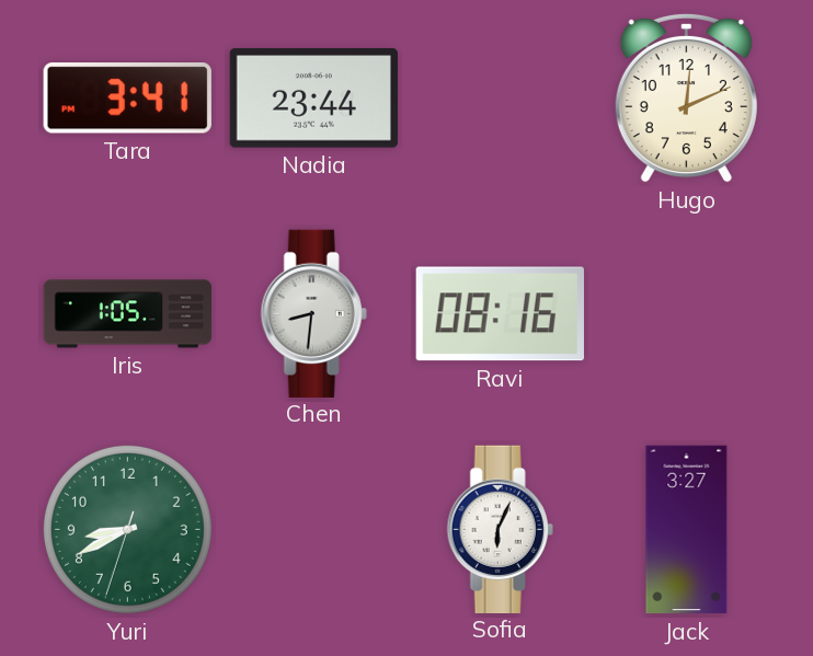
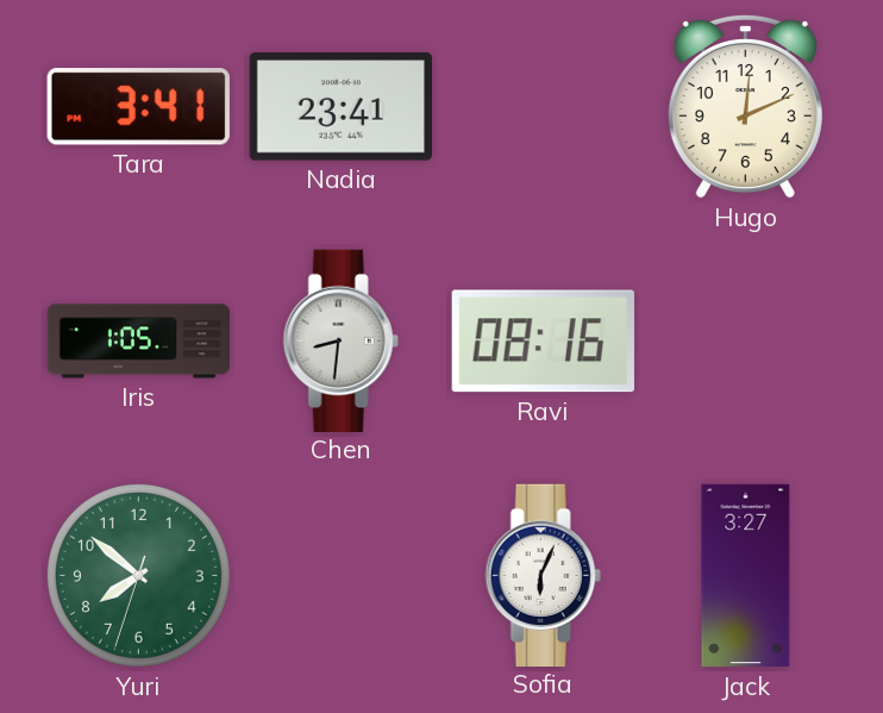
Nadia: 23:44 -> 23:41 (340, 107)
Yuri: 8:40 -> 7:51 (138, 575)
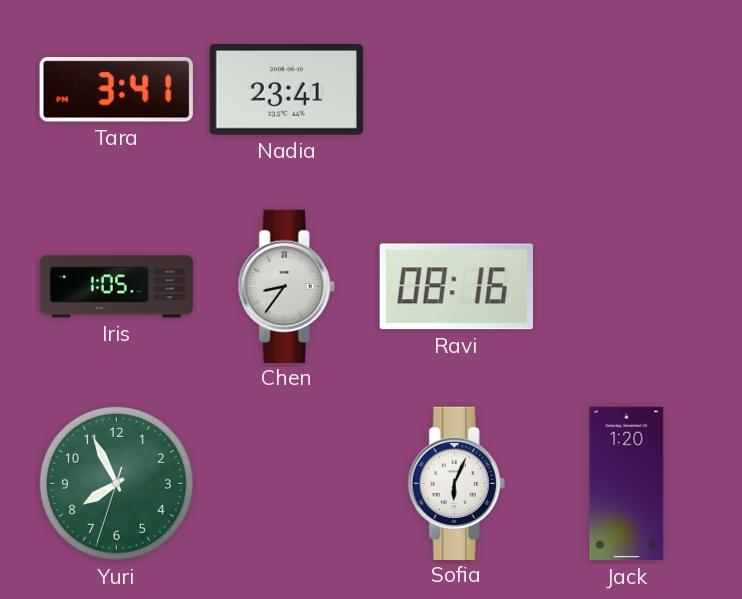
Hugo: 12:11 -> none (745, 106)
Chen: 8:31 -> 8:36 (286, 286)
Yuri: 7:51 -> 7:55 (116, 483)
Jack: 3:27 -> 1:20 (627, 484)
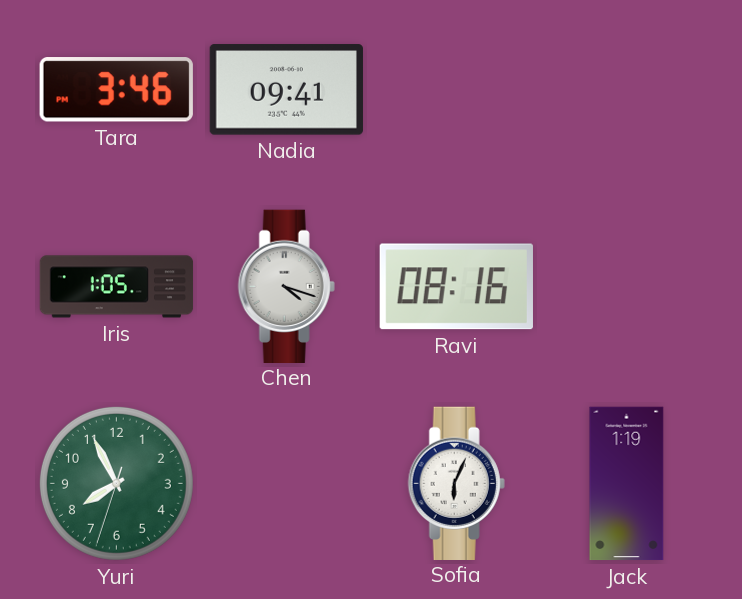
Tara: 3:41 -> 3:46 (116, 90)
Nadia: 23:41 -> 09:41 (286, 90)
Chen: 8:36 -> 4:18 (286, 286)
Jack: 1:20 -> 1:19 (627, 484)
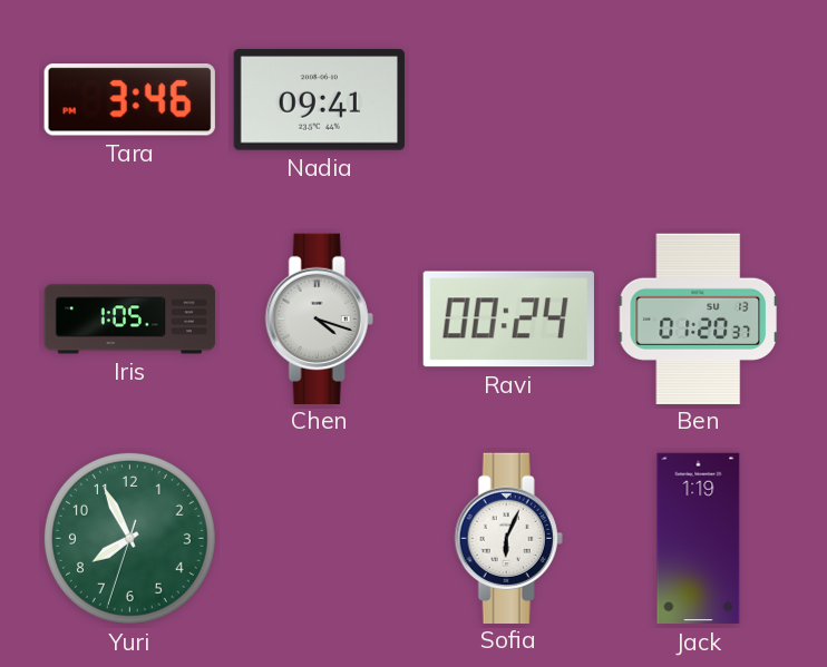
Ravi: 08:16 -> 00:24 (508, 320)
Ben: none -> 01:20 (698, 318)
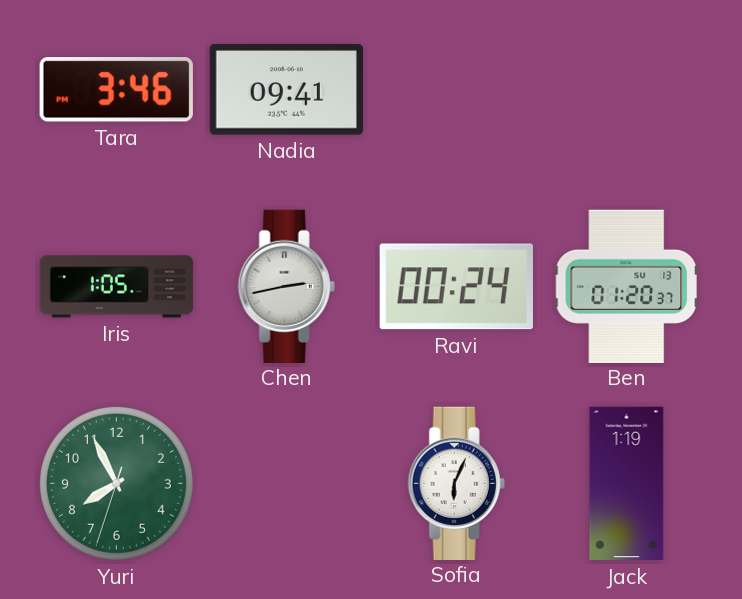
Chen: 4:18 -> 2:43 (286, 286)
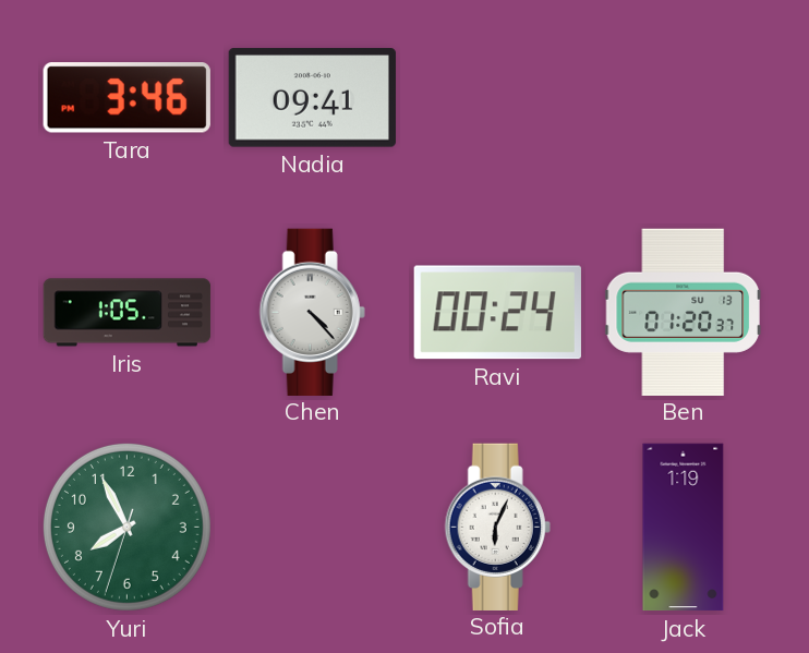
Chen: 2:43 -> 4:23 (312, 312)
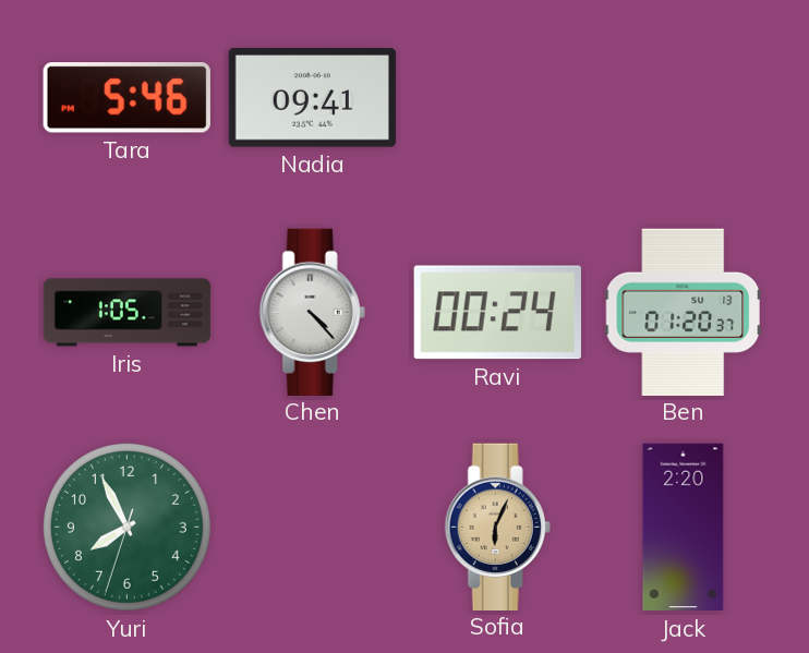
Tara: 3:46 -> 5:46 (126, 98)
Sofia dial: white -> champagne (497, 527)
Jack: 1:19 -> 2:20 (684, 528)
